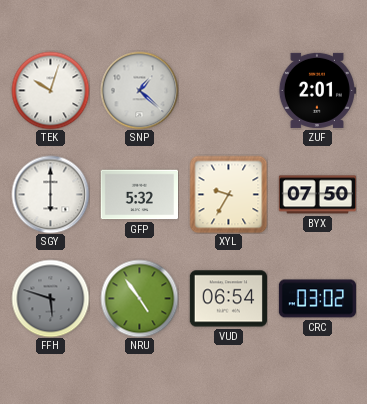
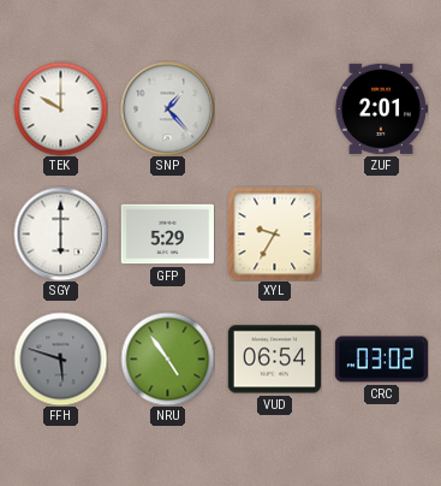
TEK: 10:03 -> 10:00 (60, 108)
SNP: 1:22 -> 1:23 (167, 108)
GFP: 5:32 -> 5:29 (167, 235)
BYX: 07:50 -> none (317, 195)
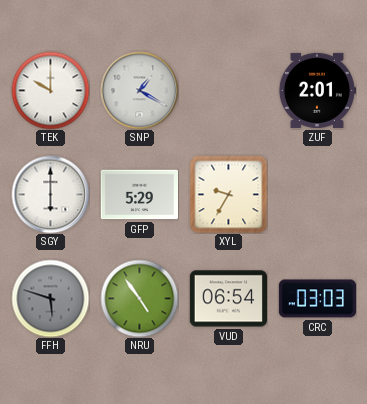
SNP: 1:23 -> 1:20 (139, 90)
CRC: 03:02 -> 03:03 (317, 299)
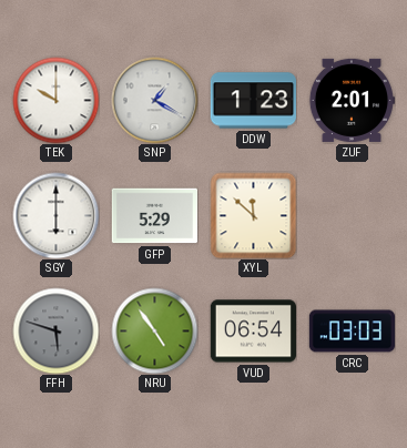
DDW: none -> 1:23 (253, 101)
XYL: 9:35 -> 11:52 (253, 215)
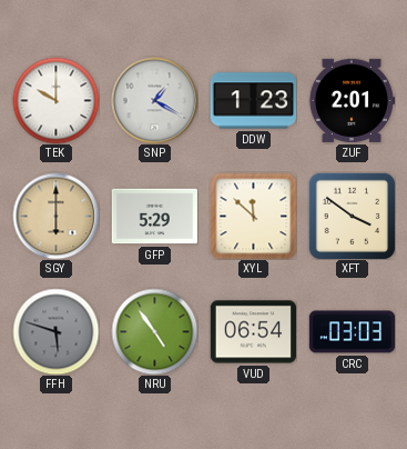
SGY dial: white -> champagne (55, 216)
XFT: none -> 3:51 (352, 216)
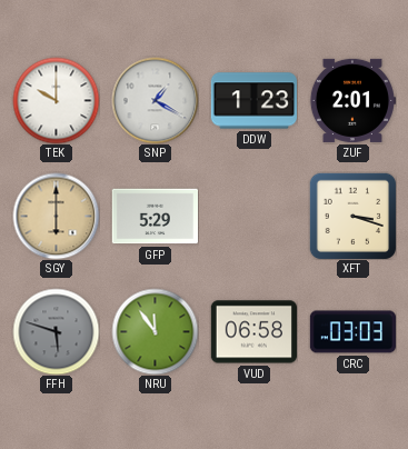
XYL: 11:52 -> none (253, 216)
XFT: 3:51 -> 3:18 (352, 216)
NRU: 4:54 -> 11:54 (155, 331)
VUD: 06:54 -> 06:58 (253, 332)
